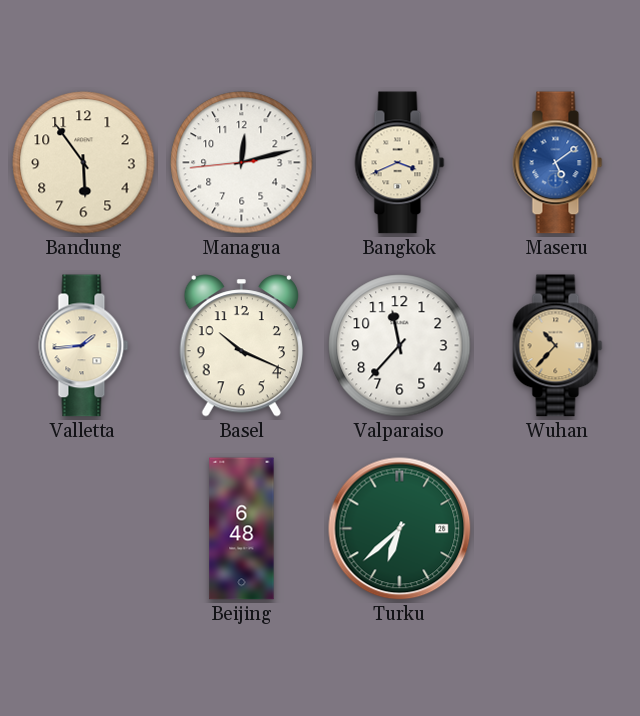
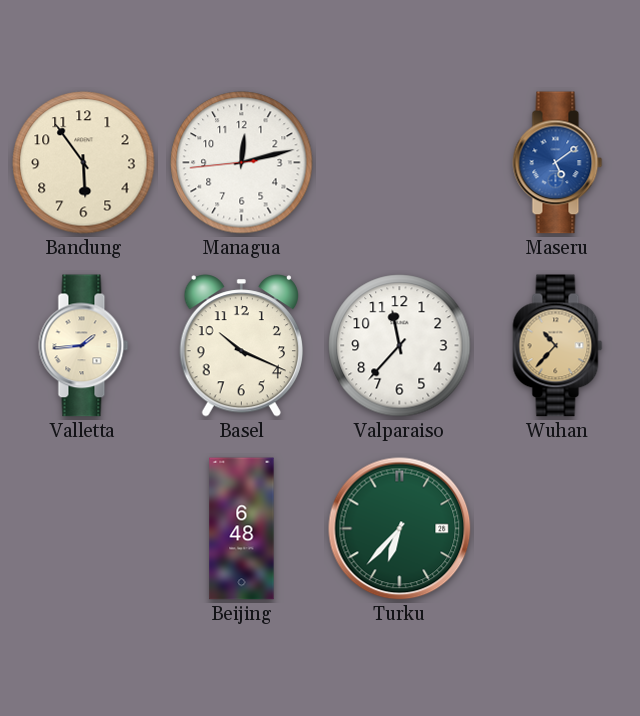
Bangkok: 3:41 -> none (400, 163)
Turku: 6:38 -> 6:37 (400, 529)
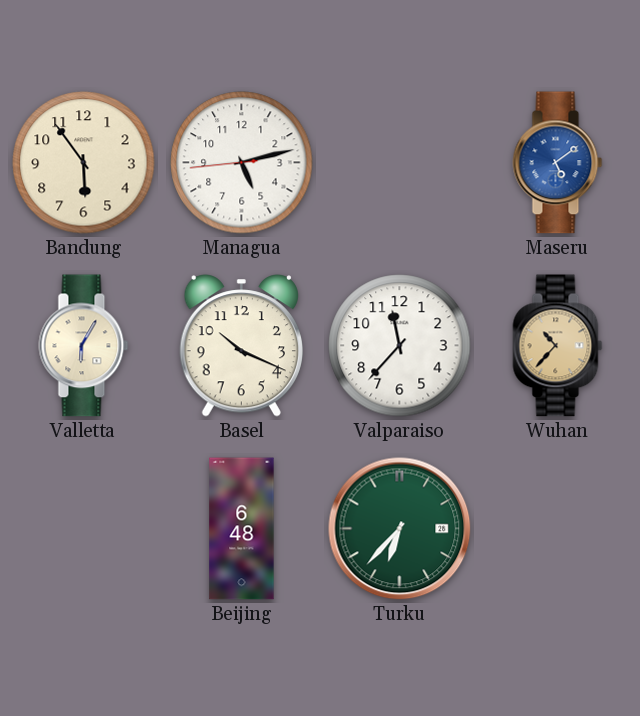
Managua: 12:12 -> 5:12 (242, 163)
Valletta: 1:44 -> 6:05 (84, 346)
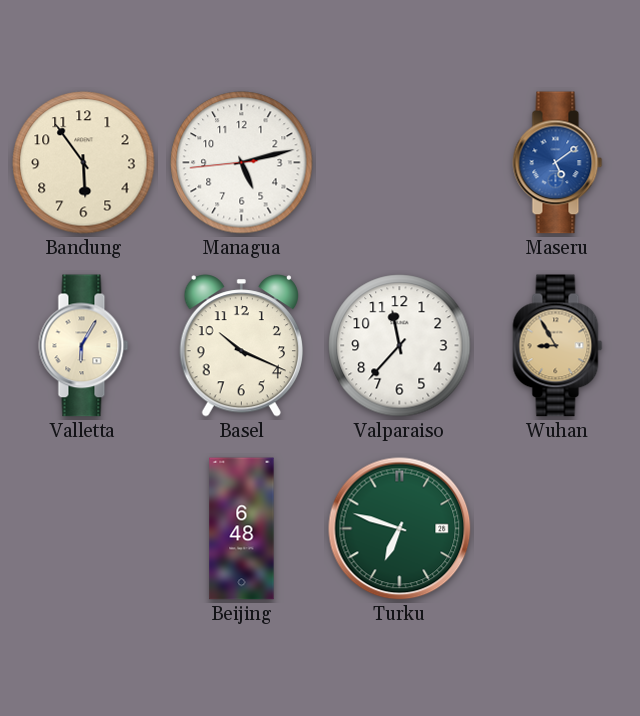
Wuhan: 10:37 -> 8:55 (558, 346)
Turku: 6:37 -> 6:48 (400, 529)
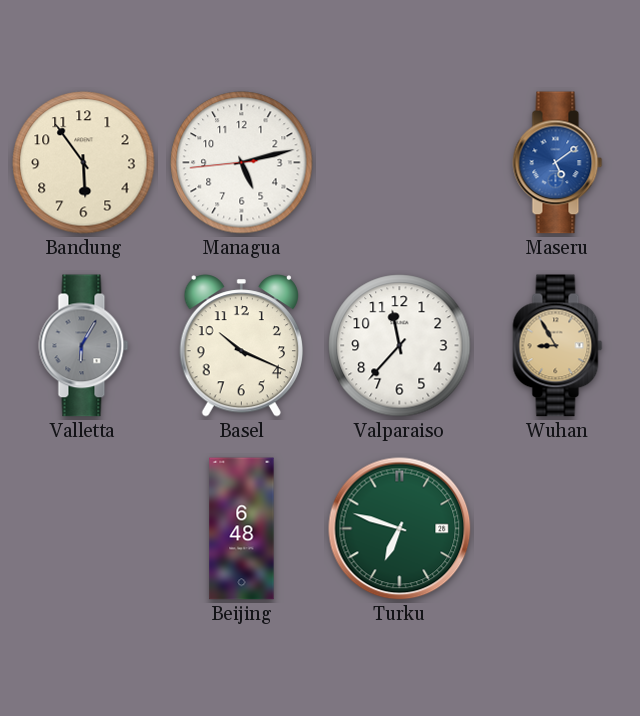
Valletta dial: cream -> grey (84, 346)
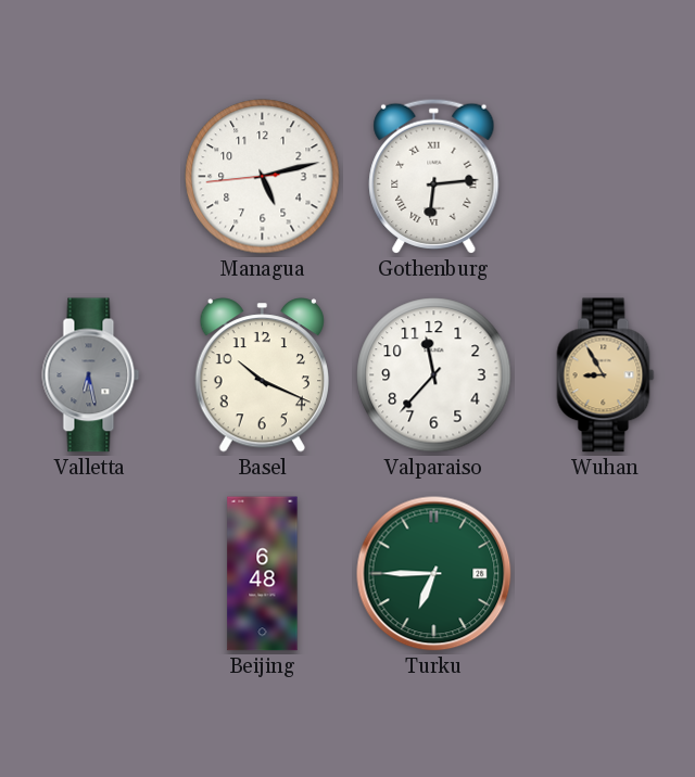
Bandung: 5:54 -> none (84, 163)
Gothenburg: none -> 6:14 (434, 176)
Maseru: 5:09 -> none (558, 163)
Valletta: 6:05 -> 6:28 (91, 375)
Turku: 6:48 -> 6:45 (434, 574)
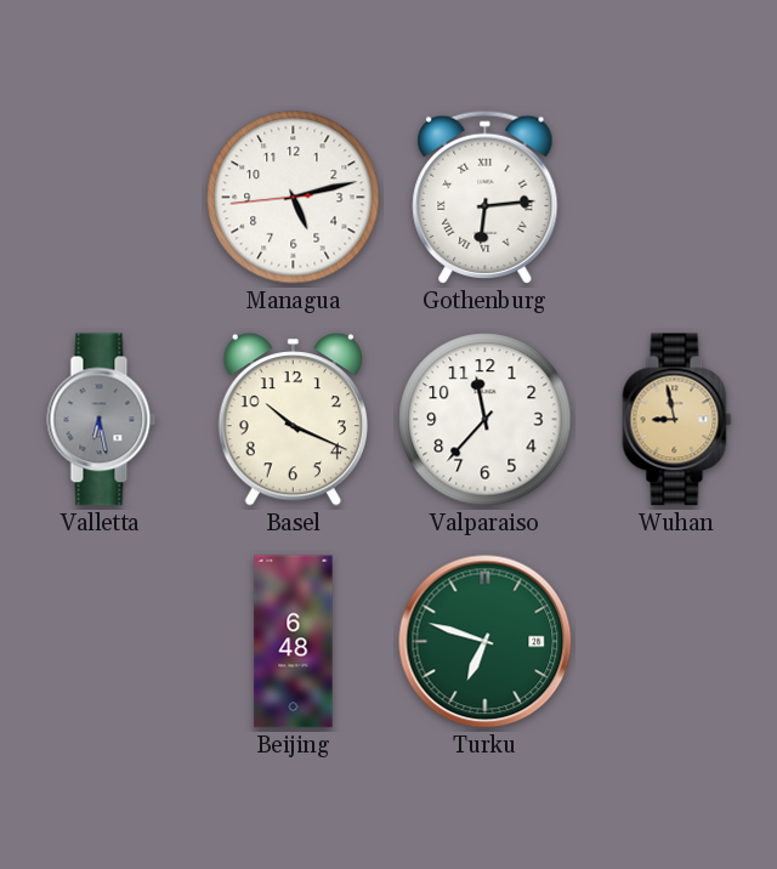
Wuhan: 8:55 -> 8:58 (677, 420)
Turku: 6:45 -> 6:48 (486, 642)
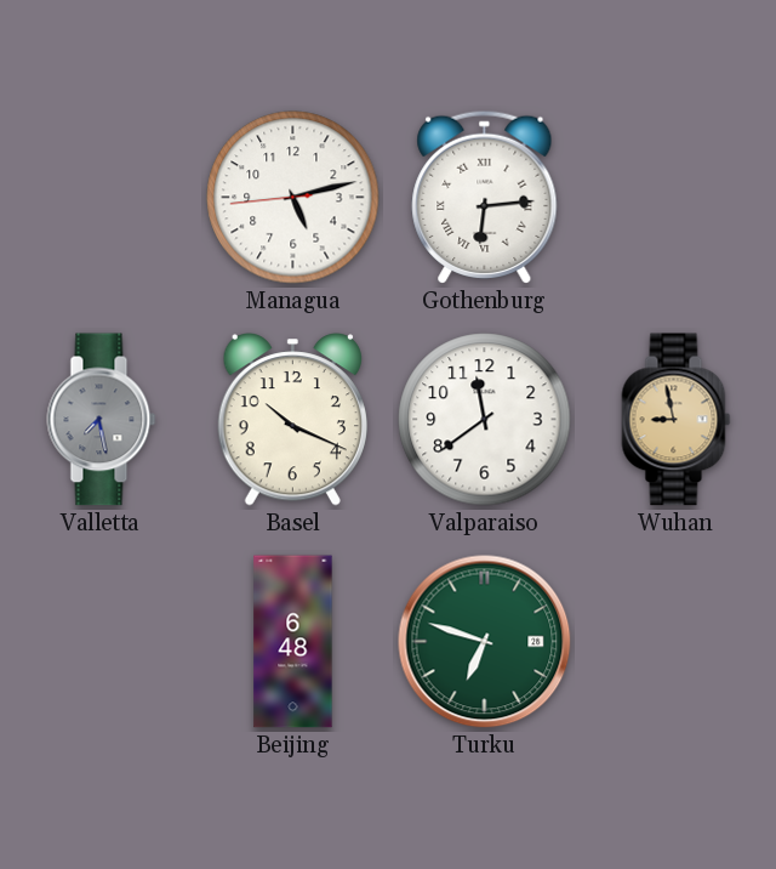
Valletta: 6:28 -> 7:28 (102, 420)
Valparaiso: 11:37 -> 11:39 (485, 420)
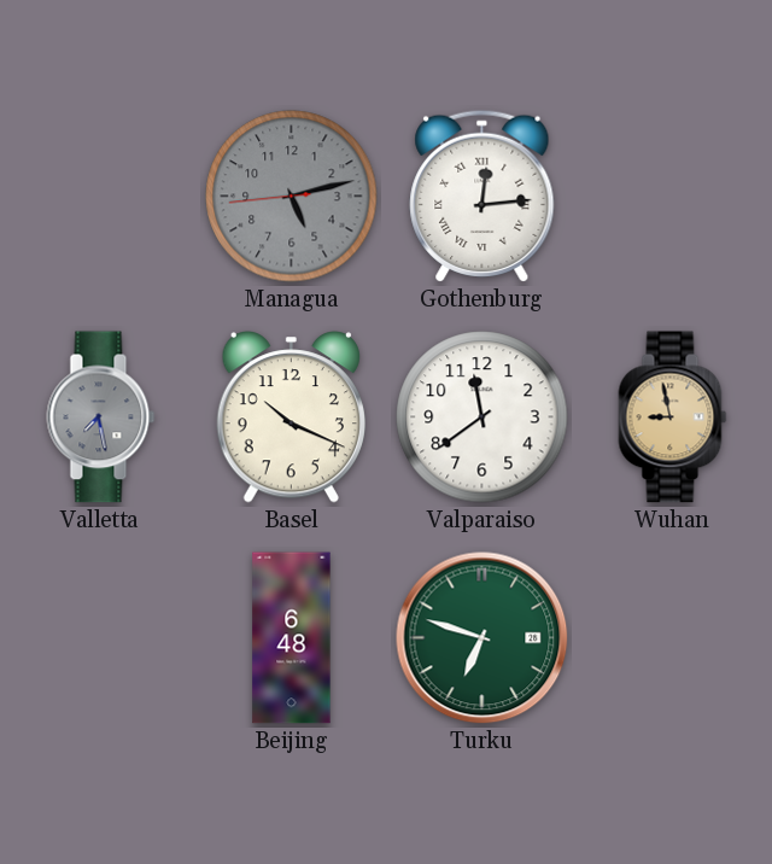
Managua dial: white -> grey (292, 197)
Gothenburg: 6:14 -> 12:14 (482, 195)
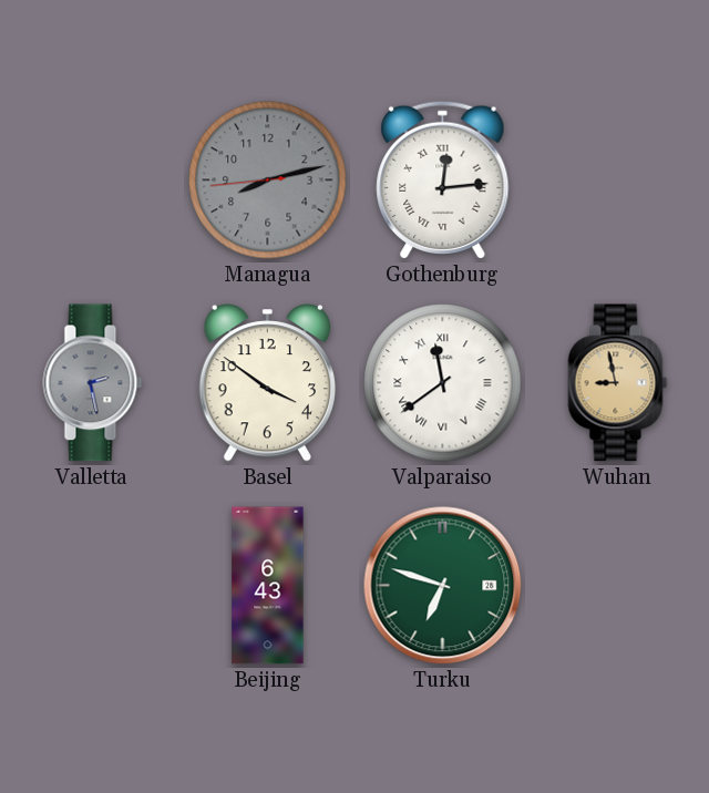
Managua: 5:12 -> 8:12 (268, 181)
Valletta: 7:28 -> 2:28 (93, 383)
Basel: 10:19 -> 3:51 (267, 383)
Valparaiso numerals: Arabic -> Roman (443, 383)
Beijing: 6:48 -> 6:43 (268, 586)
